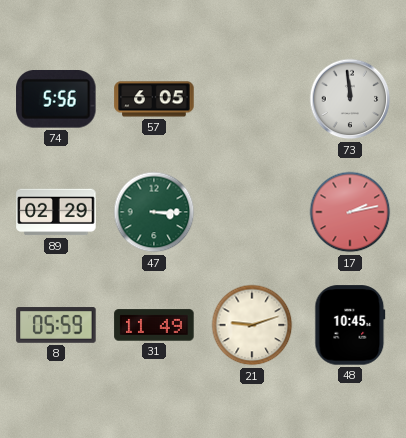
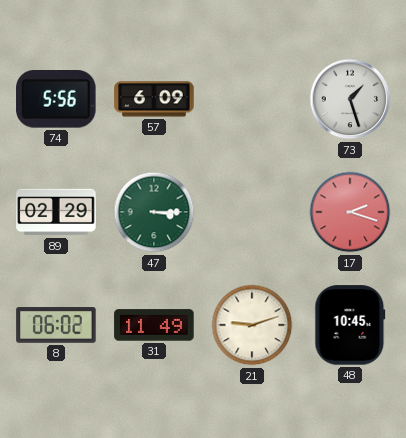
57: 6:05 -> 6:09 (154, 99)
73: 11:59 -> 1:27 (350, 99)
17: 2:13 -> 2:18 (350, 212)
8: 05:59 -> 06:02 (56, 325)
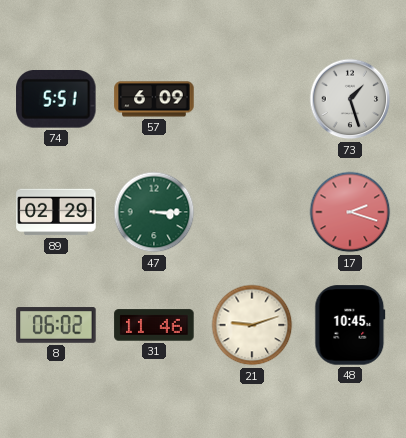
74: 5:56 -> 5:51 (56, 100)
31: 11:49 -> 11:46 (154, 325)
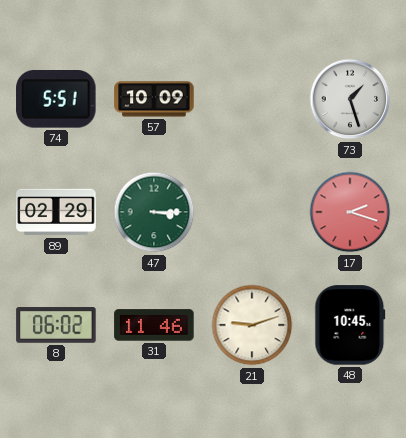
57: 6:09 -> 10:09 (154, 99)
